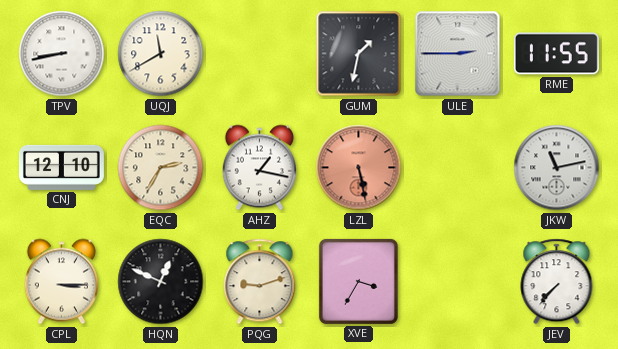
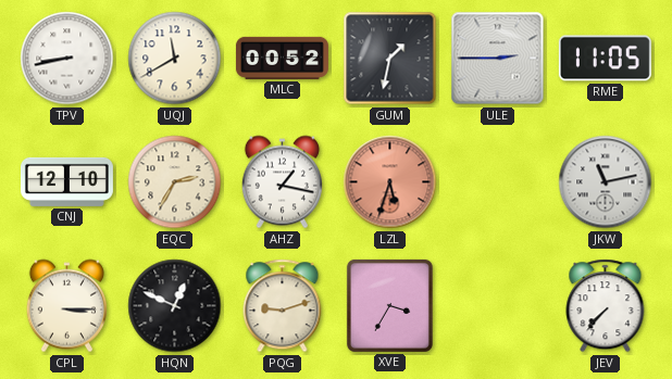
MLC: none -> 00:52 (282, 58)
RME: 11:55 -> 11:05 (605, 59)
LZL: 5:28 -> 5:33 (390, 182)
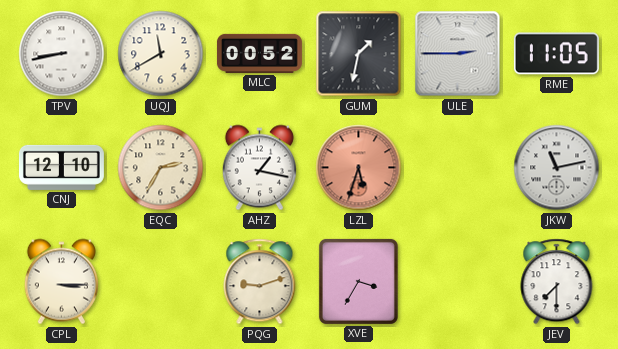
HQN: 12:49 -> none (175, 306)
JEV: 7:37 -> 7:30 (557, 282)
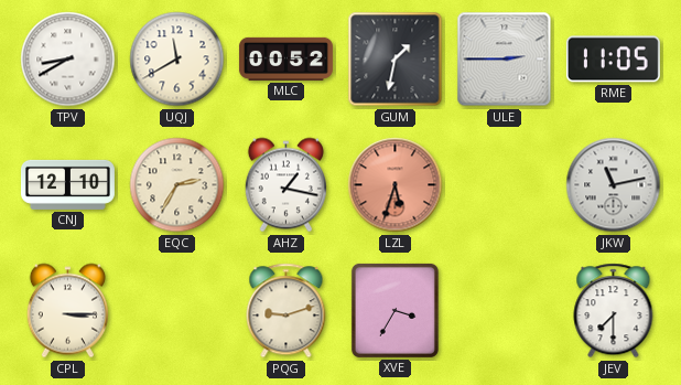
TPV: 8:43 -> 8:40 (68, 60)
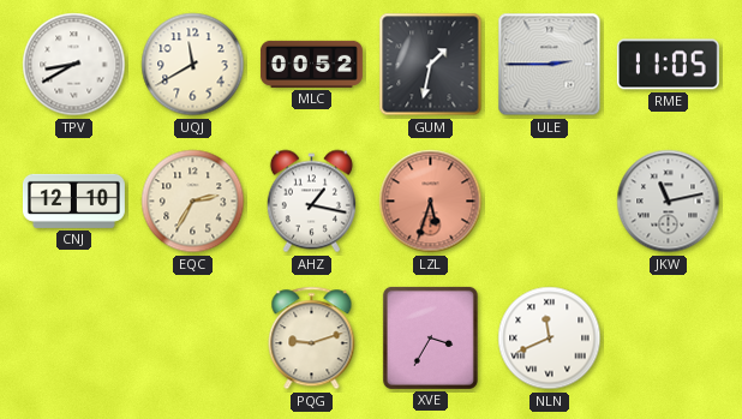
CPL: 3:15 -> none (67, 311)
NLN: none -> 11:41 (550, 339)
JEV: 7:30 -> none (614, 311)
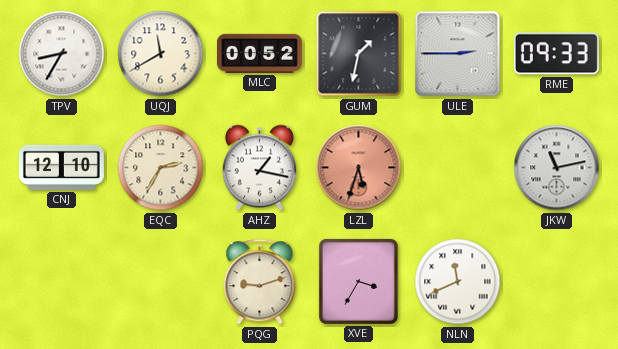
TPV: 8:40 -> 8:35 (62, 54)
RME: 11:05 -> 09:33 (556, 54)
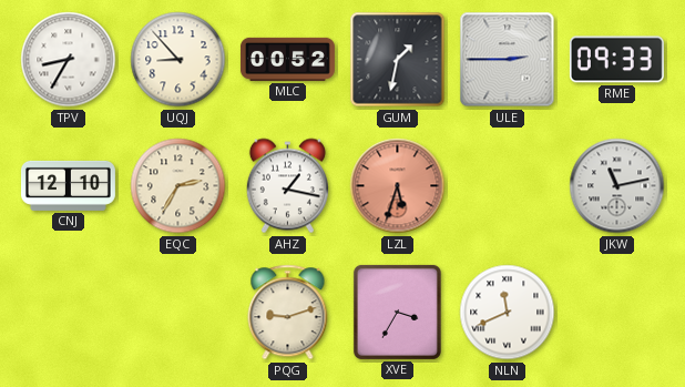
UQJ: 11:40 -> 8:53 (178, 60)
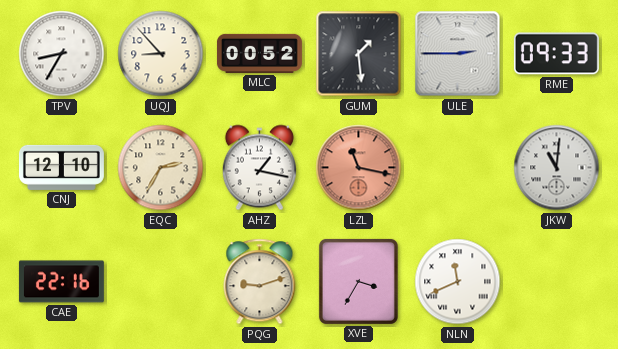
GUM: 1:32 -> 1:29 (359, 54)
LZL: 5:33 -> 11:17 (359, 168)
JKW: 11:13 -> 11:01 (557, 168)
CAE: none -> 22:16 (61, 282)
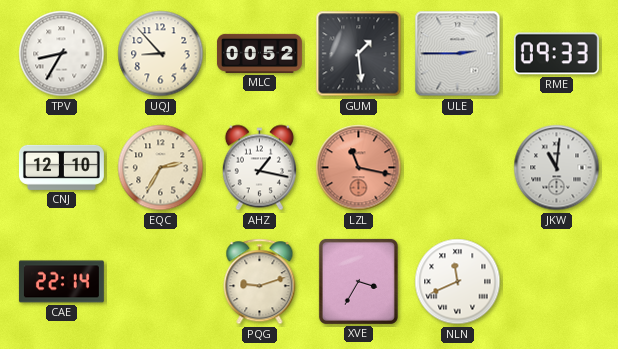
CAE: 22:16 -> 22:14 (61, 282)
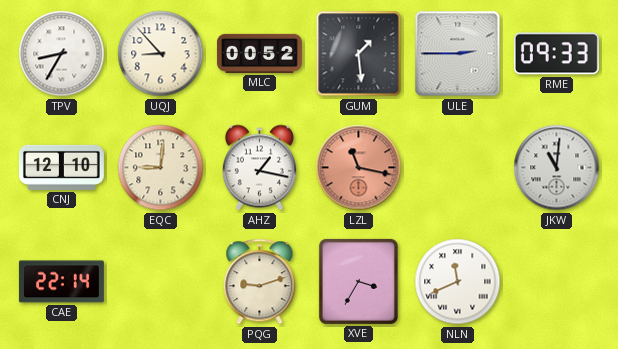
EQC: 2:35 -> 9:01 (161, 168)
